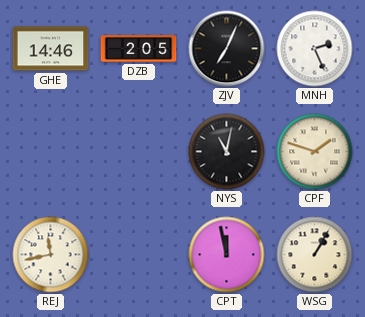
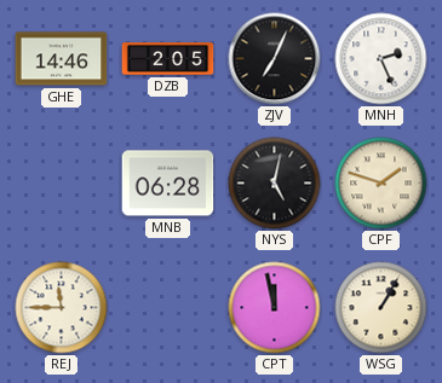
MNB: none -> 06:28 (168, 184)
NYS: 11:02 -> 5:02 (275, 184)
REJ: 11:43 -> 11:45 (62, 308)
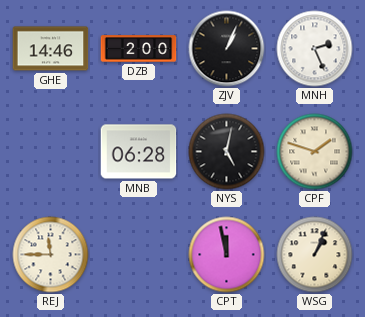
DZB: 2:05 -> 2:00 (139, 49)
ZJV: 7:04 -> 1:04 (227, 49)
WSG: 1:05 -> 1:04 (315, 255)
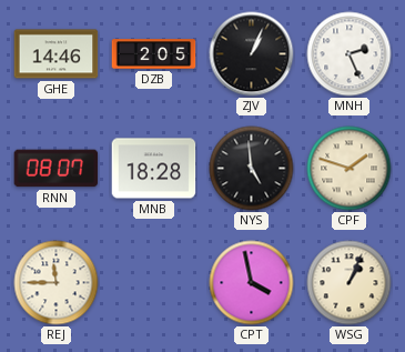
DZB: 2:00 -> 2:05 (154, 54)
RNN: none -> 08:07 (57, 169)
MNB: 06:28 -> 18:28 (154, 169)
NYS: 5:02 -> 4:59 (252, 169)
CPT: 11:58 -> 3:58 (252, 283)
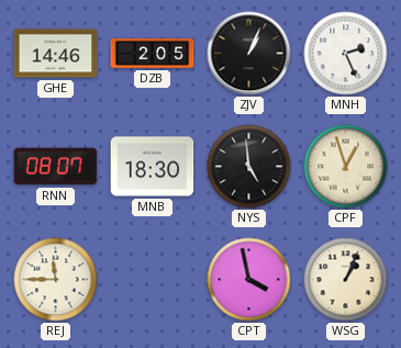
MNB: 18:28 -> 18:30 (153, 167)
CPF: 1:48 -> 12:57 (346, 167)
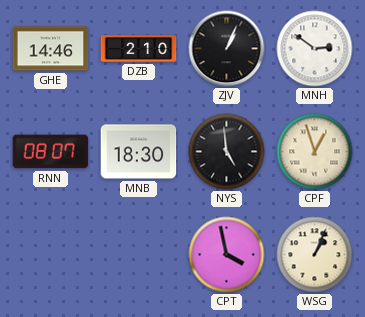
DZB: 2:05 -> 2:10 (139, 49)
MNH: 2:26 -> 2:51 (315, 49)
REJ: 11:45 -> none (56, 280)
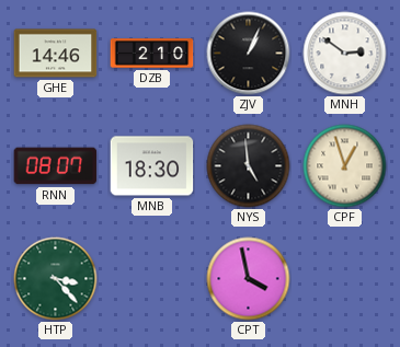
HTP: none -> 3:23 (56, 279)
WSG: 1:04 -> none (315, 255)
